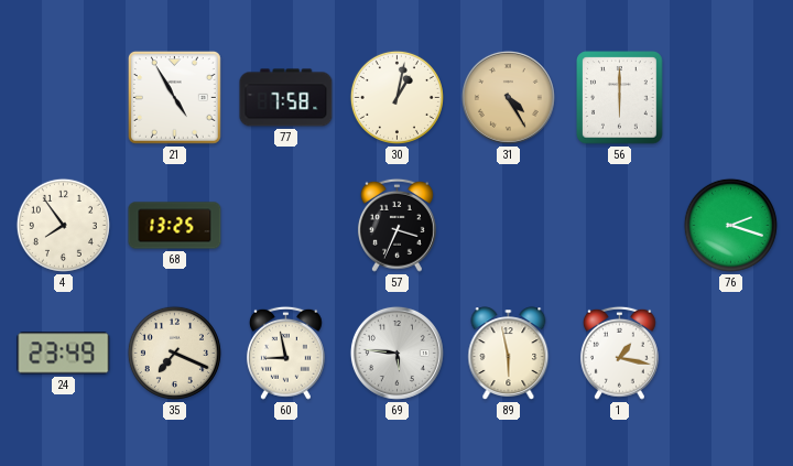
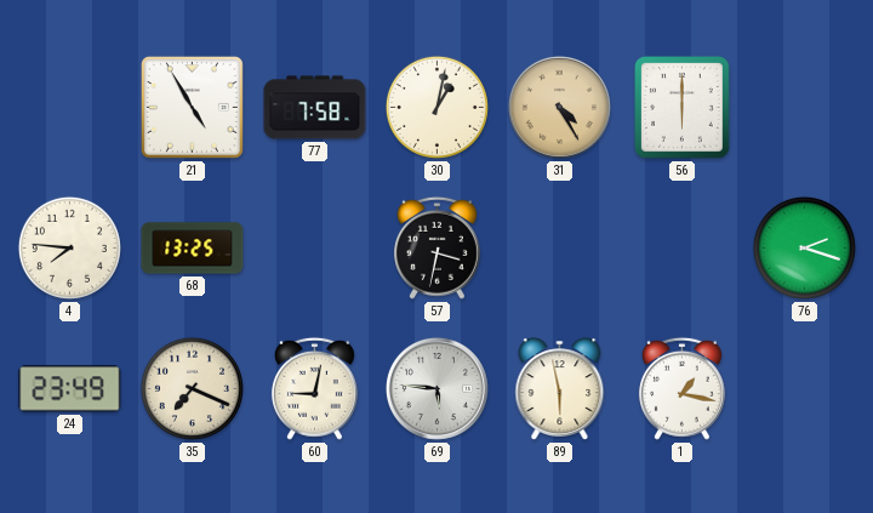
4: 7:54 -> 7:46 (69, 247)
57: 3:34 -> 3:32 (436, 247)
60: 8:58 -> 9:02 (314, 388)
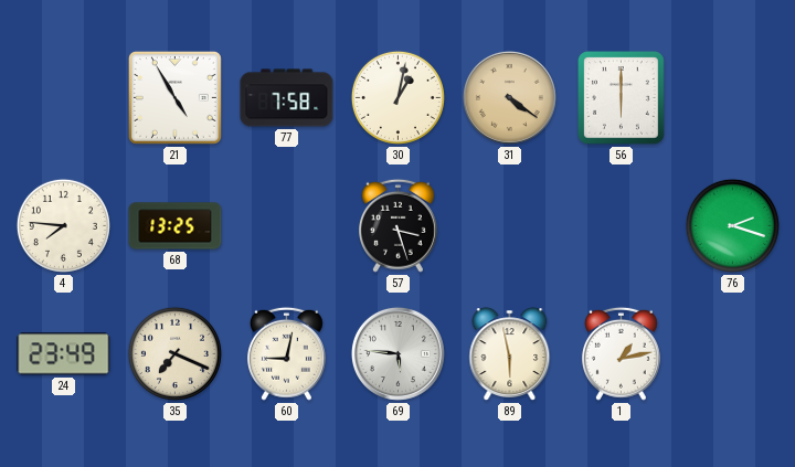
31: 4:25 -> 4:21 (509, 97)
57: 3:32 -> 3:27 (397, 225)
1: 1:17 -> 1:13 (621, 353)
